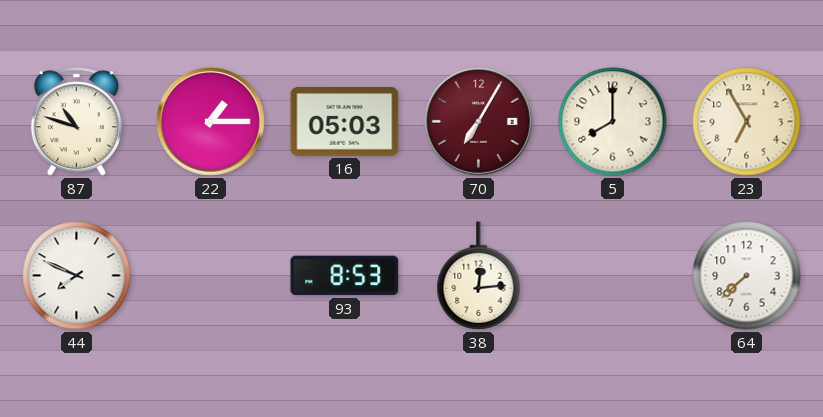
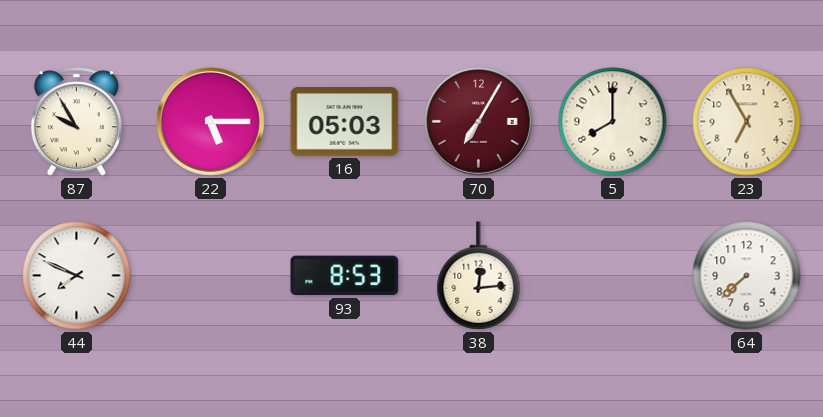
87: 10:48 -> 9:55 (76, 122)
22: 1:15 -> 5:15 (210, 121)
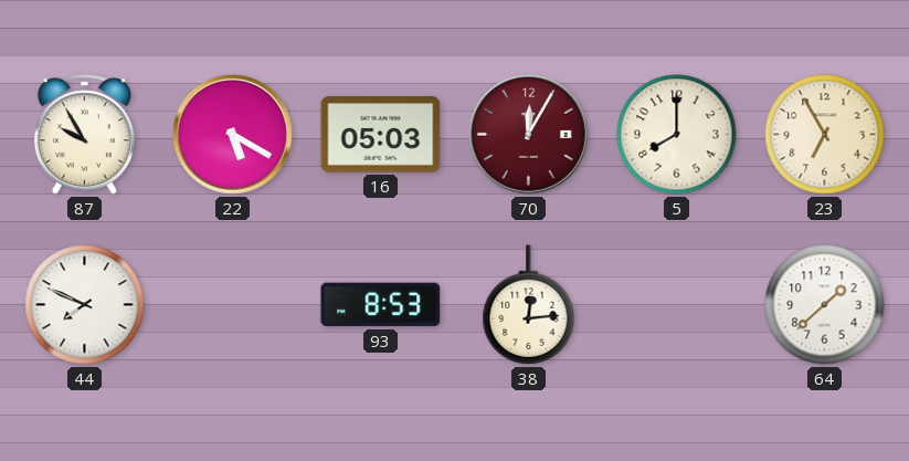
22: 5:15 -> 5:20 (232, 134)
70: 7:05 -> 12:05 (528, 134)
64: 7:38 -> 1:38 (825, 305)
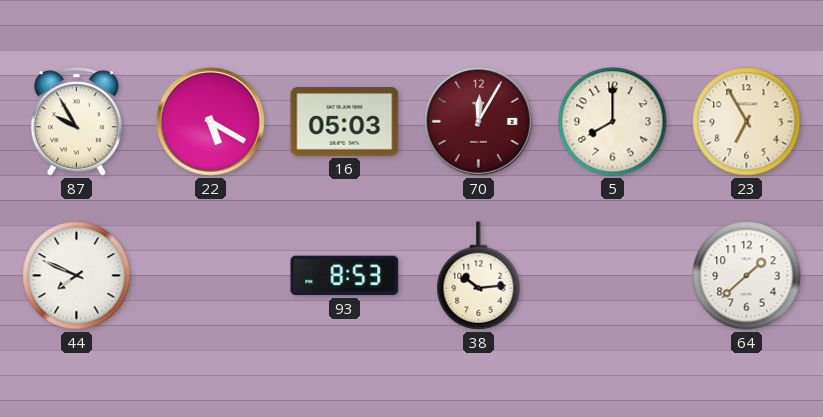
38: 12:14 -> 10:14 (479, 276)
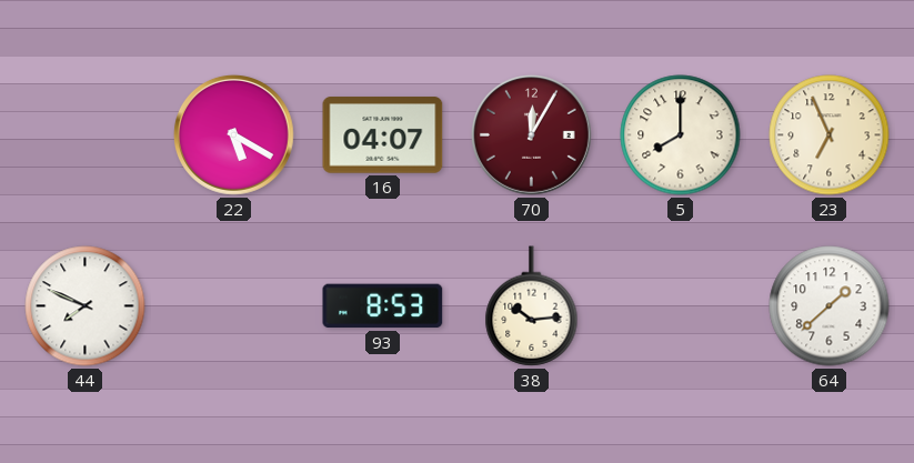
87: 9:55 -> none (76, 122)
16: 05:03 -> 04:07 (383, 135)
23: 6:55 -> 6:56 (830, 135)
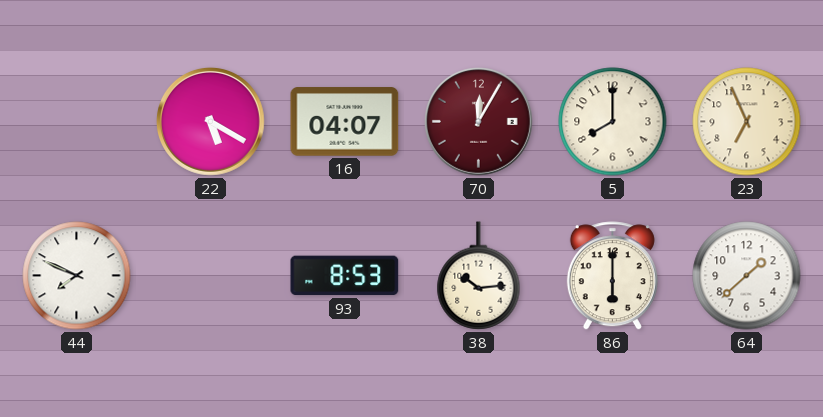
86: none -> 6:00 (612, 276)
